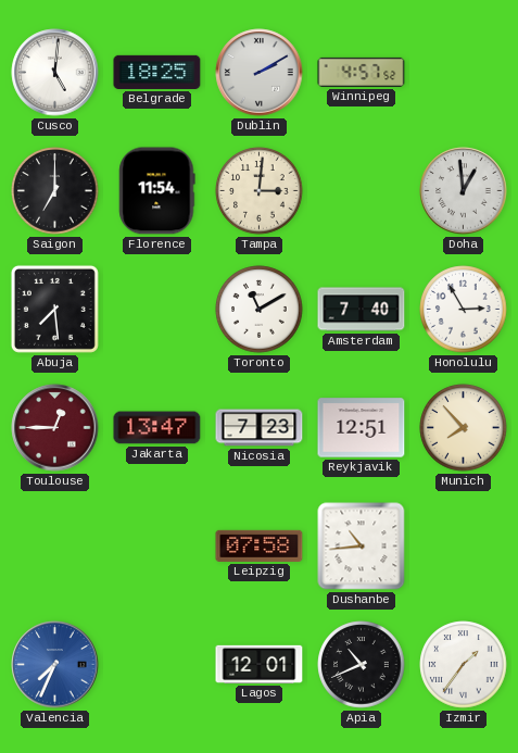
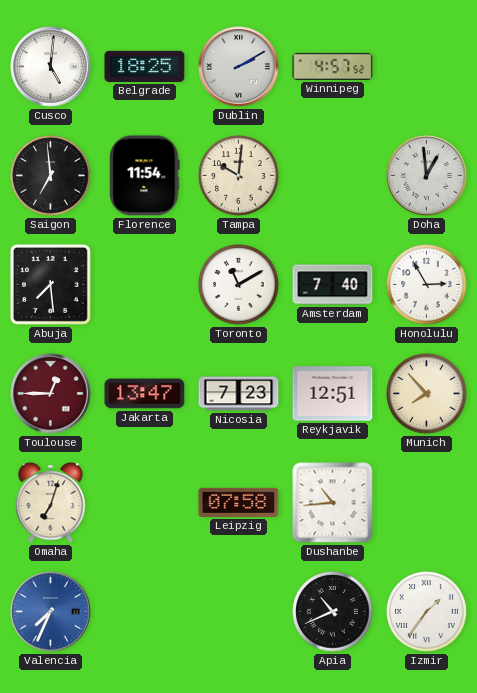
Saigon: 7:00 -> 6:59 (51, 176)
Tampa: 3:01 -> 10:01 (239, 176)
Omaha: none -> 7:03 (51, 503)
Lagos: 12:01 -> none (260, 664)
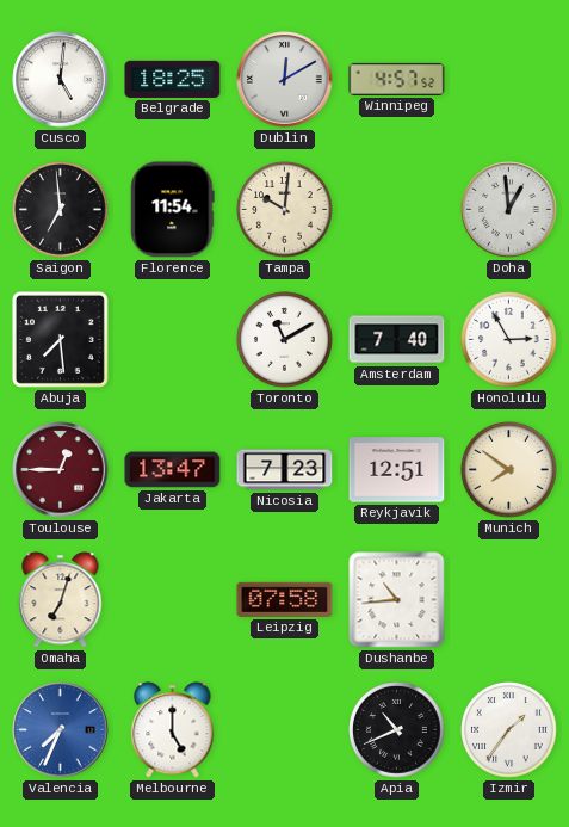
Dublin: 2:10 -> 12:10 (285, 80)
Munich: 7:53 -> 7:51 (509, 470)
Melbourne: none -> 5:00 (173, 730)
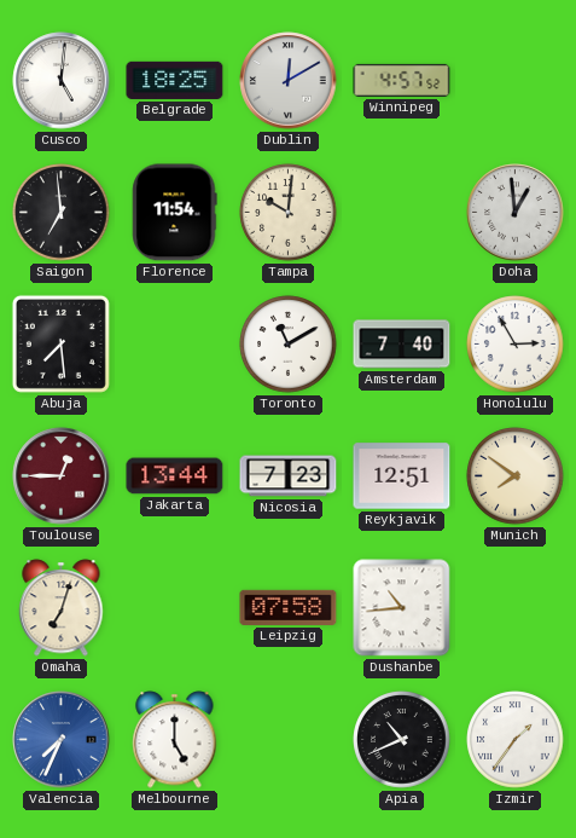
Jakarta: 13:47 -> 13:44 (175, 476)
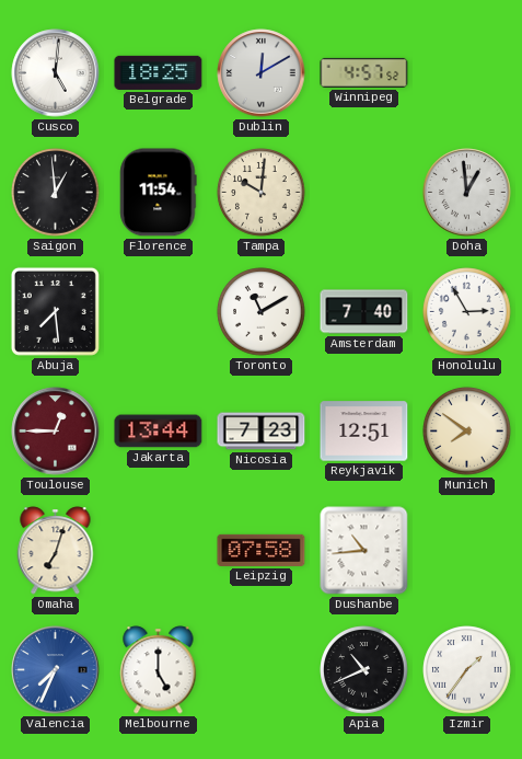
Saigon: 6:59 -> 12:59 (56, 193)
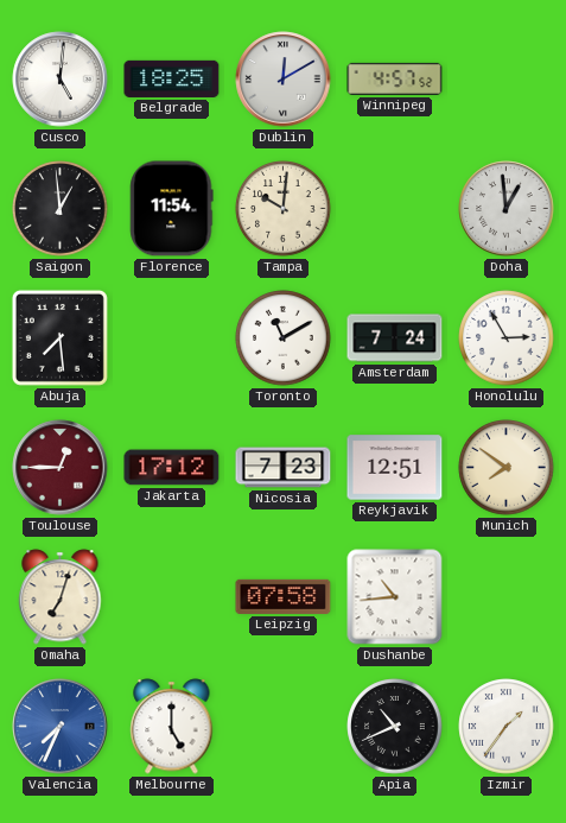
Amsterdam: 7:40 -> 7:24 (395, 338)
Jakarta: 13:44 -> 17:12 (172, 468)
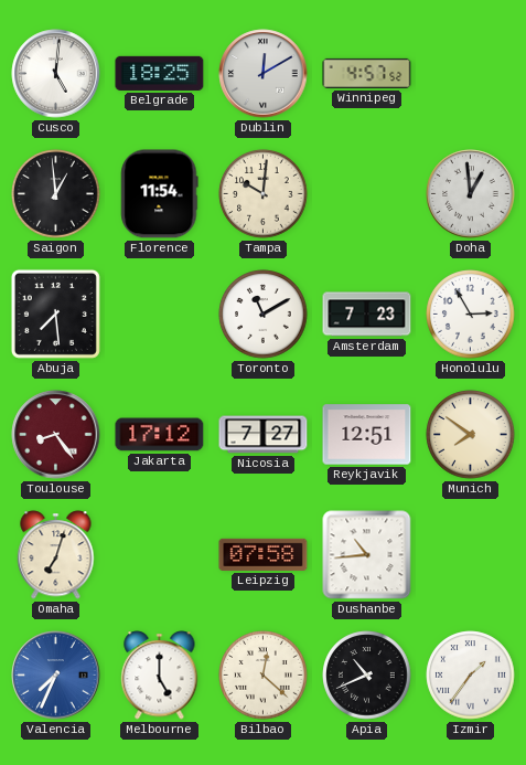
Amsterdam: 7:24 -> 7:23 (367, 315)
Toulouse: 12:45 -> 8:24 (56, 435)
Nicosia: 7:23 -> 7:27 (264, 435)
Bilbao: none -> 12:22 (264, 676)
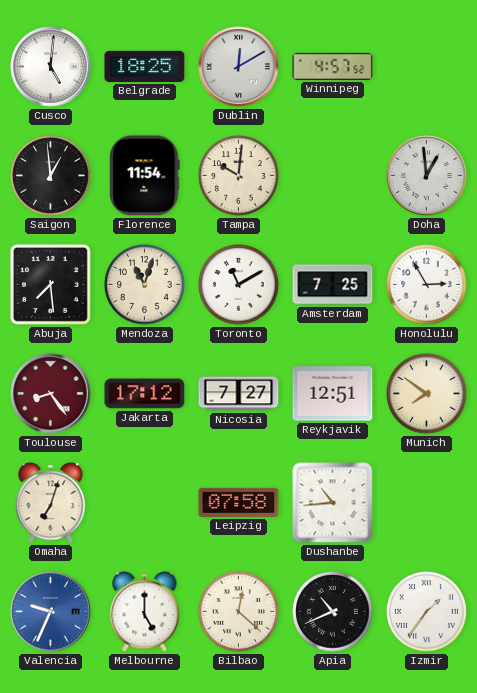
Mendoza: none -> 11:03 (145, 285)
Amsterdam: 7:23 -> 7:25 (333, 285)
Valencia: 7:34 -> 9:34 (51, 612)
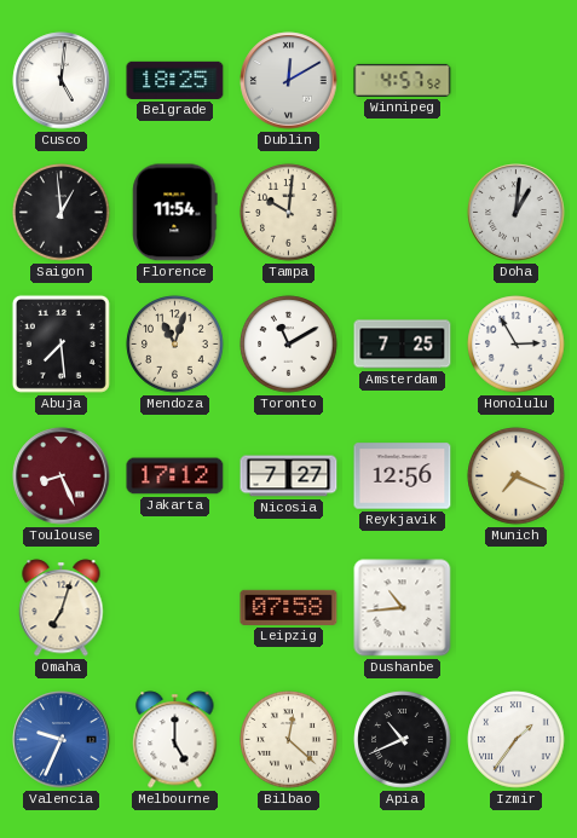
Doha: 12:59 -> 1:01 (517, 213)
Toulouse: 8:24 -> 8:26 (62, 476)
Reykjavik: 12:51 -> 12:56 (403, 476)
Munich: 7:51 -> 7:19 (517, 476)
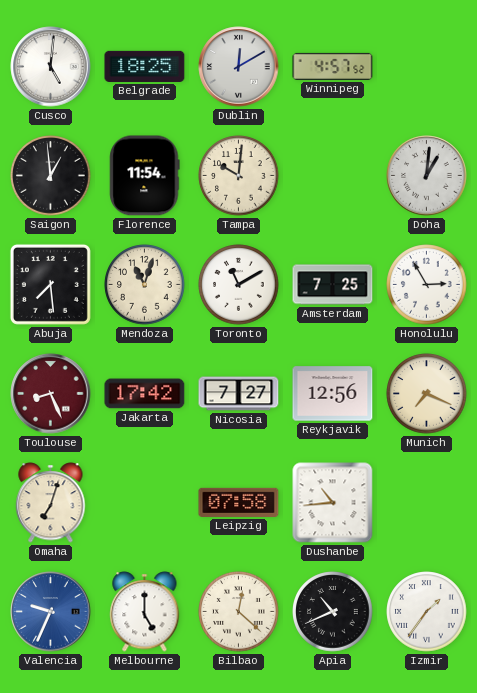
Jakarta: 17:12 -> 17:42 (145, 394)
